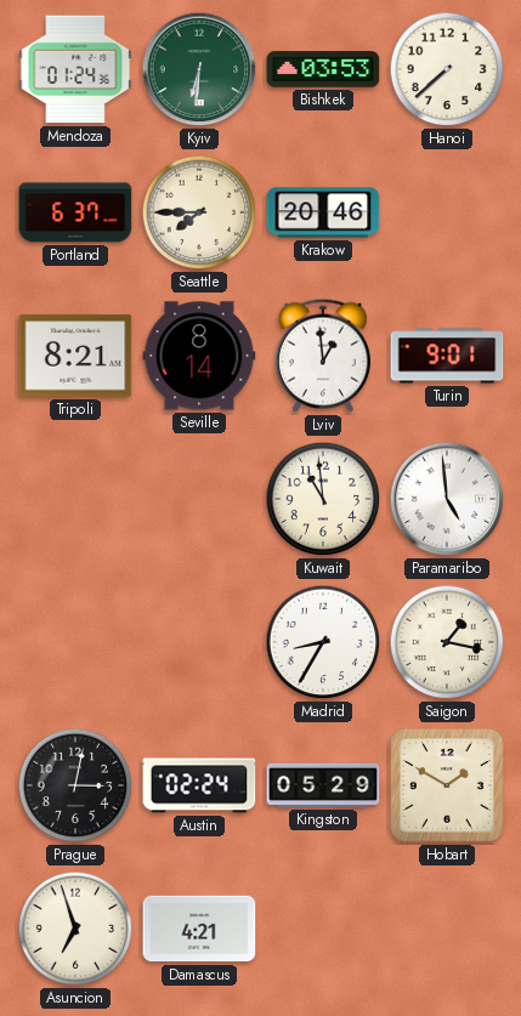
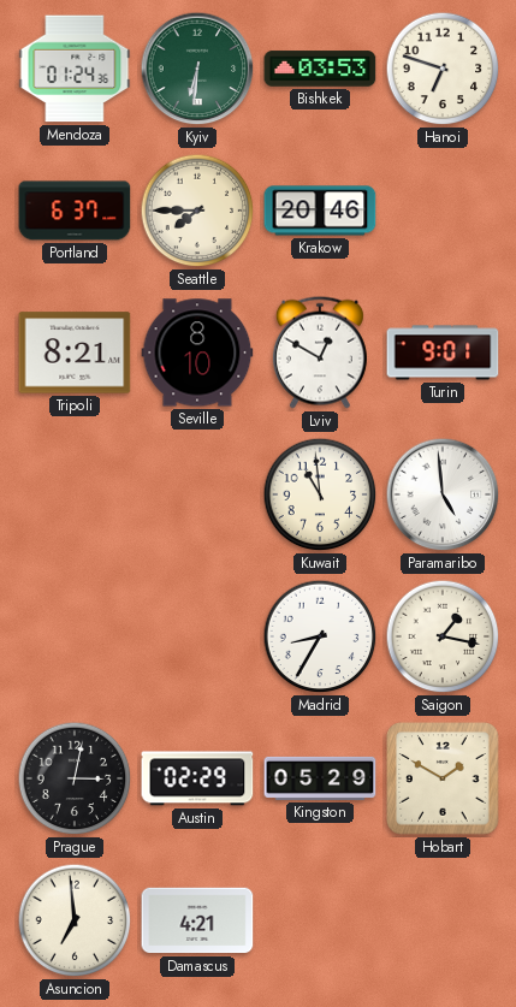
Hanoi: 7:38 -> 6:48 (443, 69)
Seville: 8:14 -> 8:10 (197, 353)
Lviv: 12:59 -> 12:50 (320, 353)
Austin: 02:24 -> 02:29 (197, 778)
Asuncion: 6:57 -> 6:59 (75, 920)
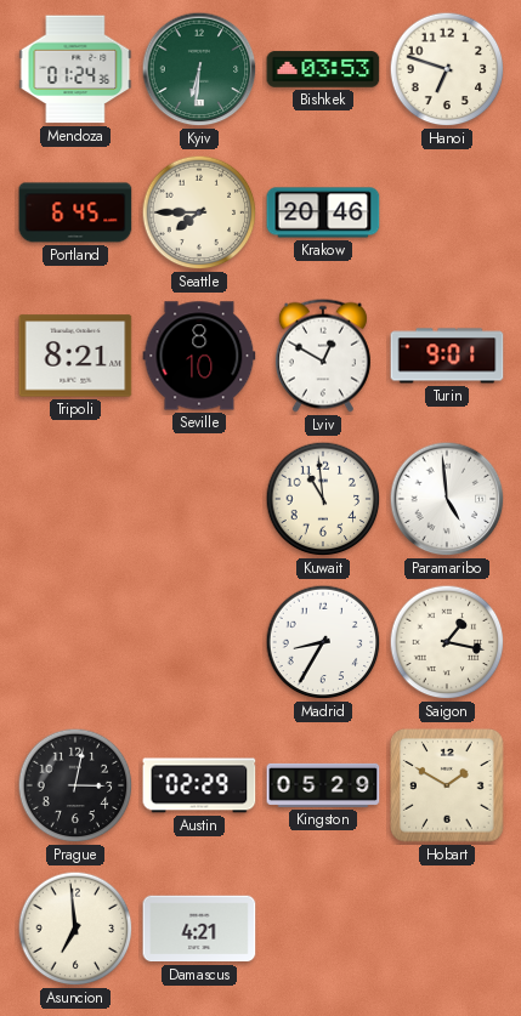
Portland: 6:37 -> 6:45 (75, 212)
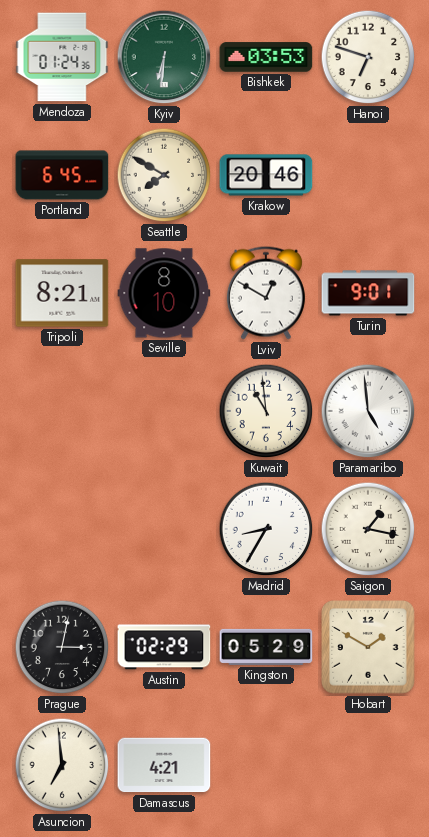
Seattle: 7:45 -> 7:50 (164, 175)
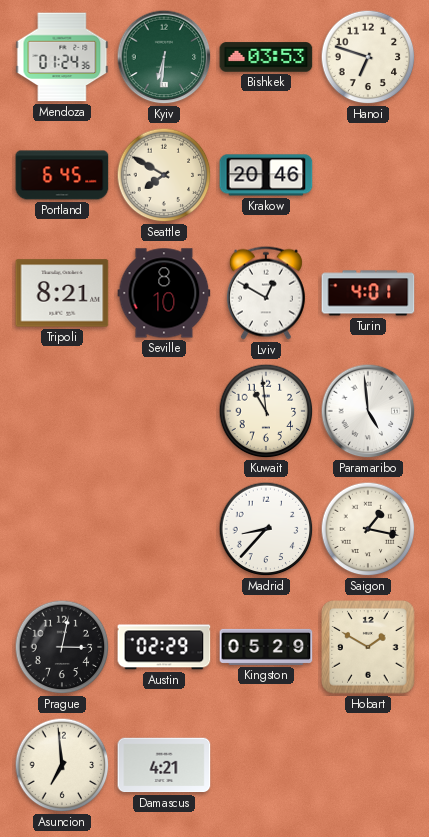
Turin: 9:01 -> 4:01 (368, 293)
Madrid: 8:35 -> 8:37 (266, 529)
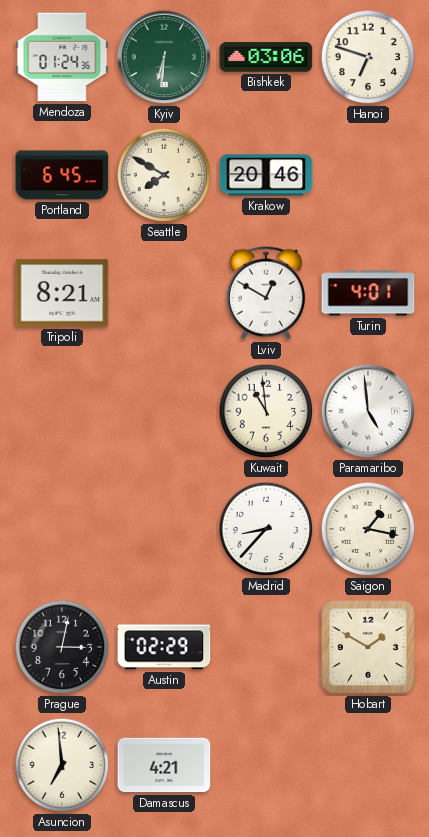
Bishkek: 03:53 -> 03:06 (266, 57)
Seville: 8:10 -> none (164, 293)
Kingston: 05:29 -> none (266, 647)
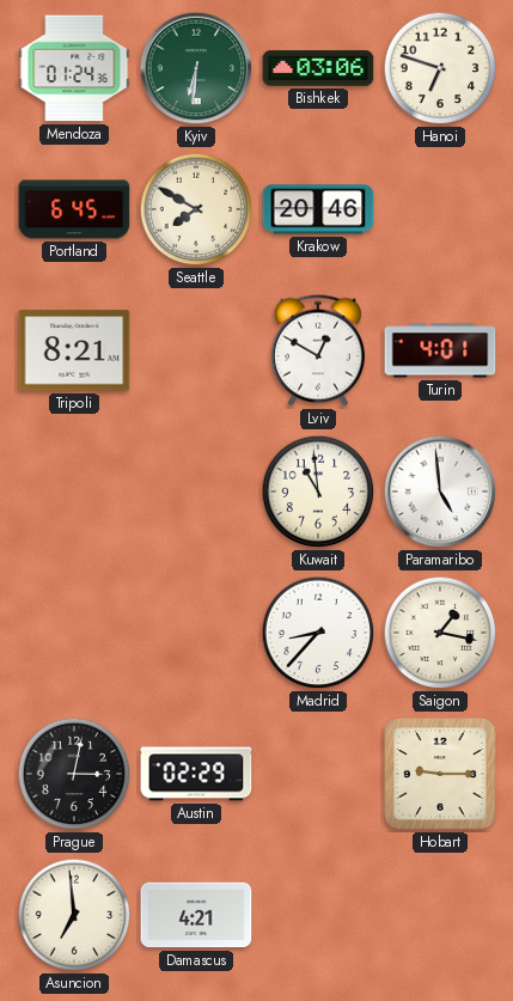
Hobart: 1:50 -> 9:15 (440, 774)
